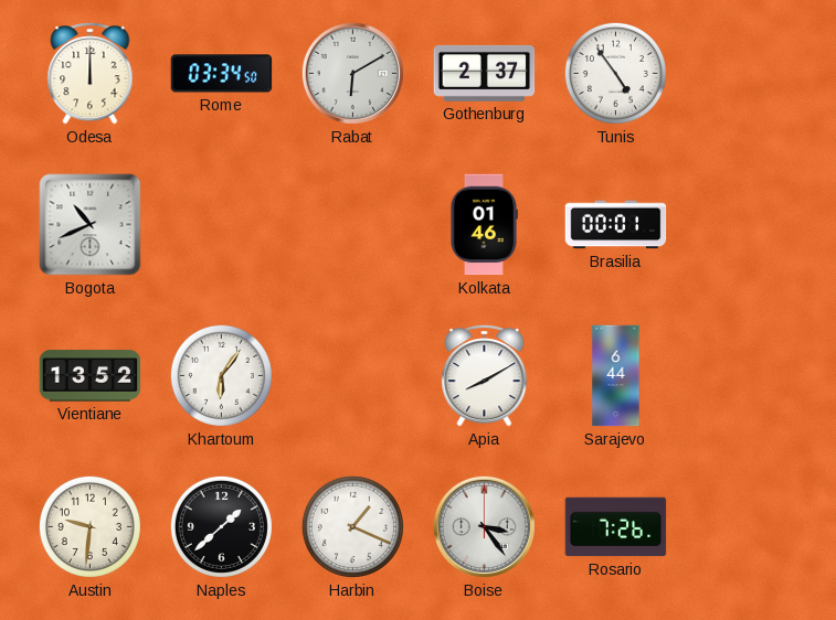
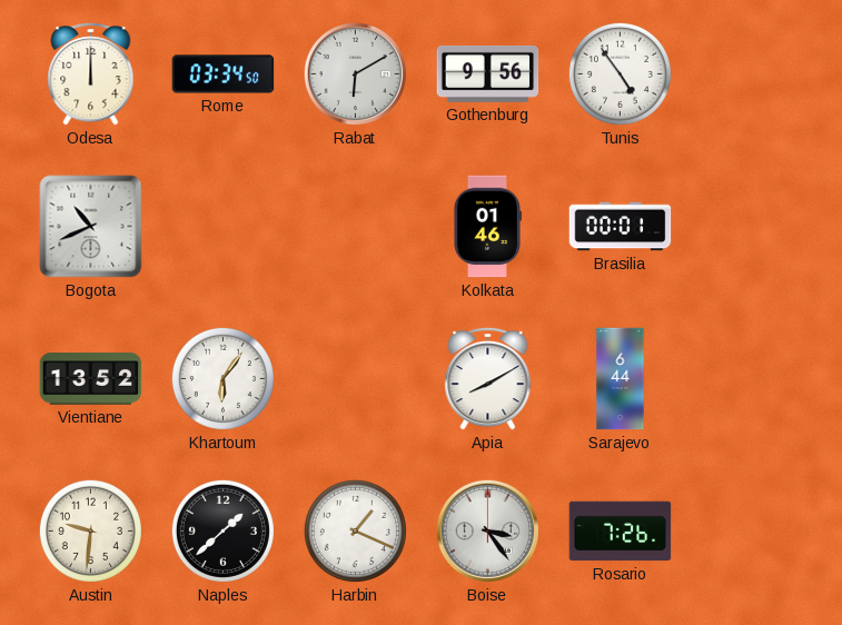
Gothenburg: 2:37 -> 9:56 (488, 73)
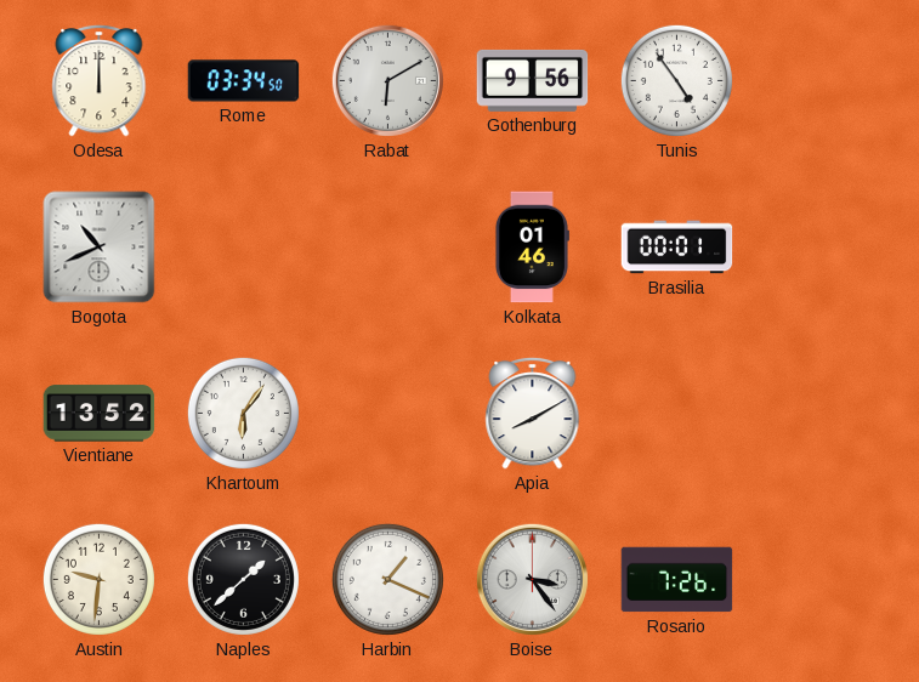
Sarajevo: 6:44 -> none (621, 379)
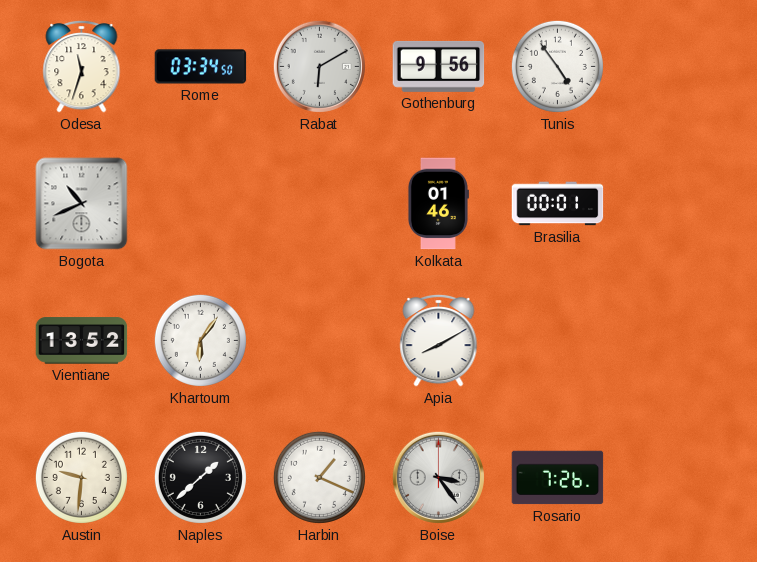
Odesa: 12:00 -> 11:33 (82, 66)
